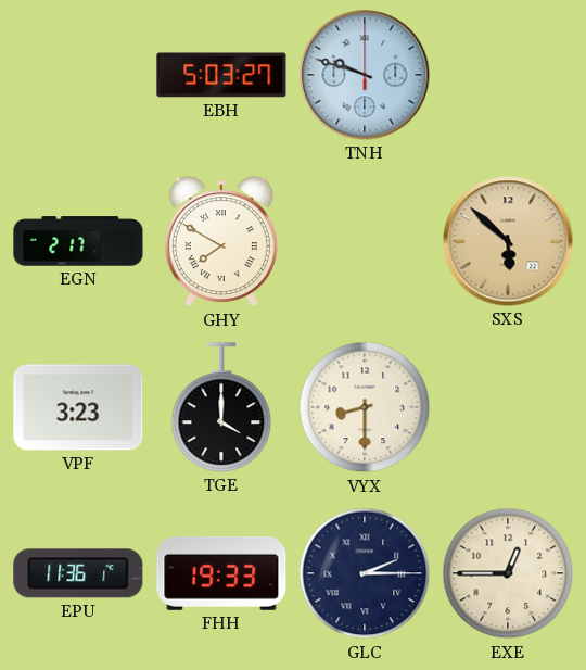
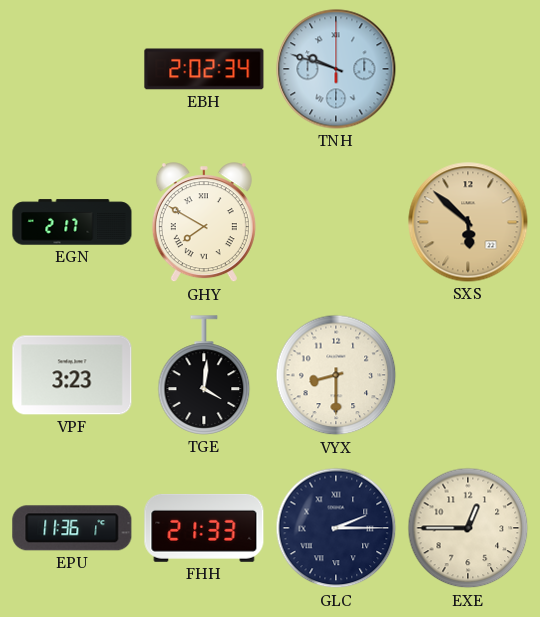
EBH: 5:03 -> 2:02 (204, 69)
TGE: 4:00 -> 4:01 (204, 375)
FHH: 19:33 -> 21:33 (204, 528)
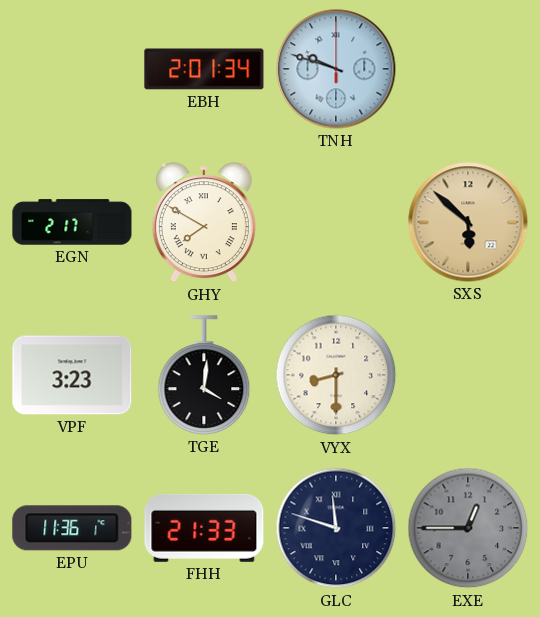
EBH: 2:02 -> 2:01 (204, 69)
GLC: 2:15 -> 11:48 (336, 528)
EXE dial: cream -> grey (468, 528)
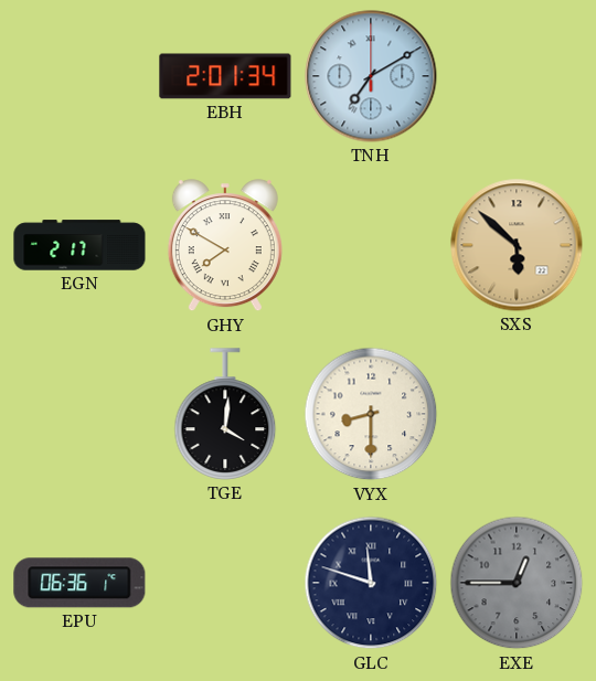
TNH: 9:48 -> 7:10 (371, 76)
VPF: 3:23 -> none (72, 375)
EPU: 11:36 -> 06:36 (79, 583)
FHH: 21:33 -> none (204, 528)
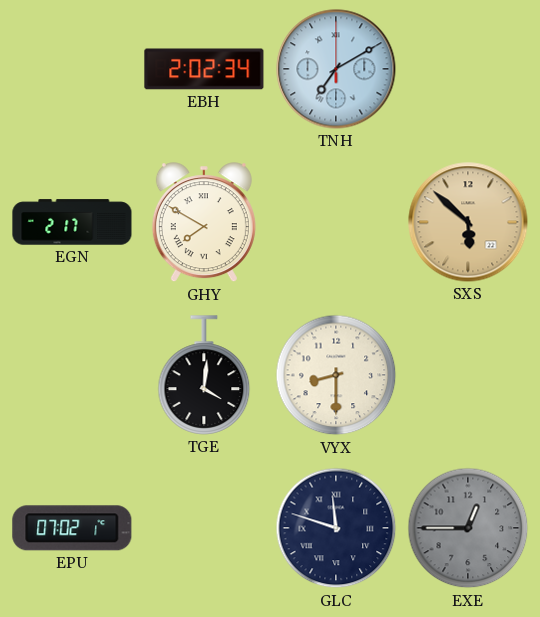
EBH: 2:01 -> 2:02 (204, 69)
EPU: 06:36 -> 07:02 (72, 528)
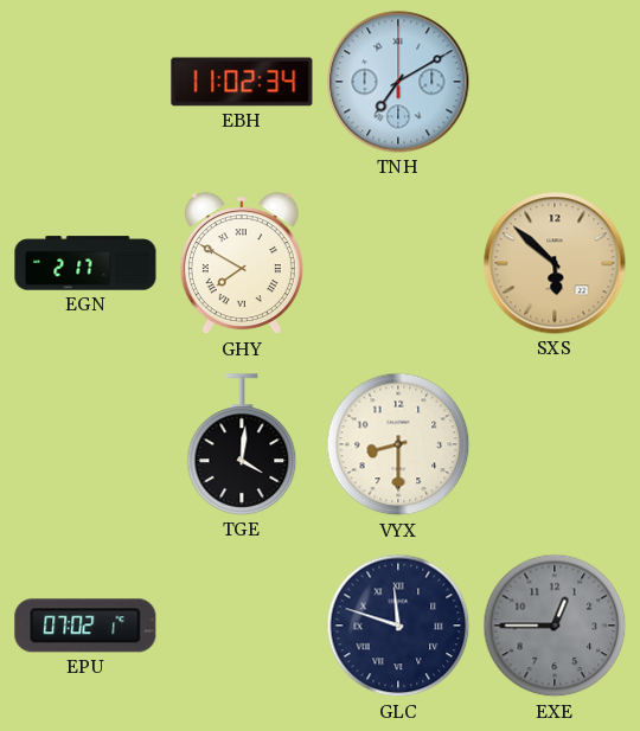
EBH: 2:02 -> 11:02 (242, 82)
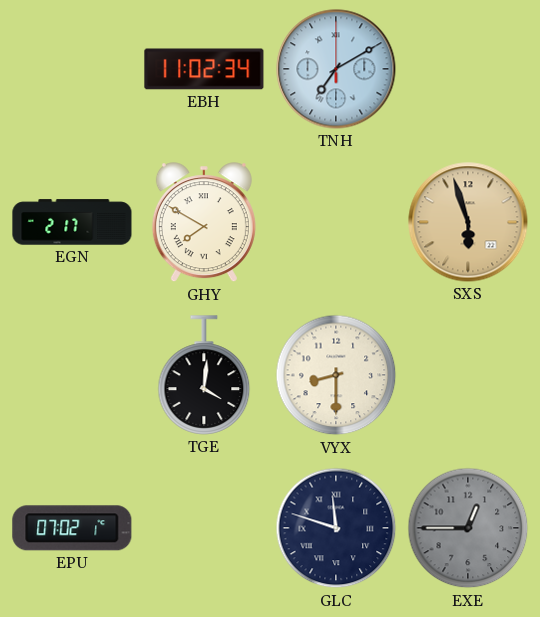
SXS: 5:52 -> 5:57 (468, 222)
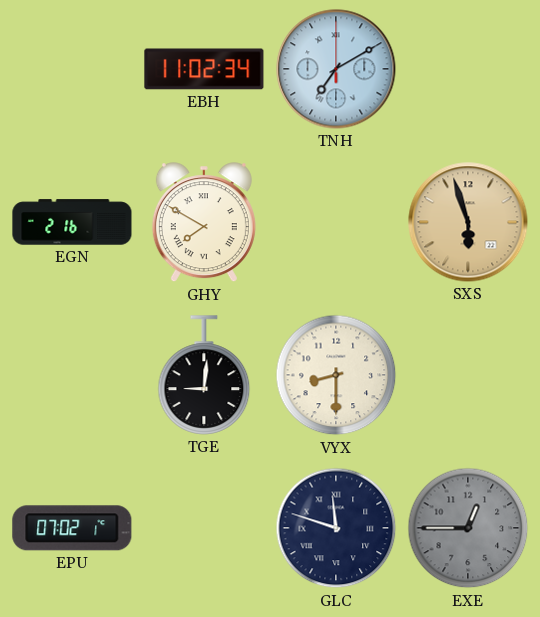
EGN: 2:17 -> 2:16 (72, 222)
TGE: 4:01 -> 9:01 (204, 375)
